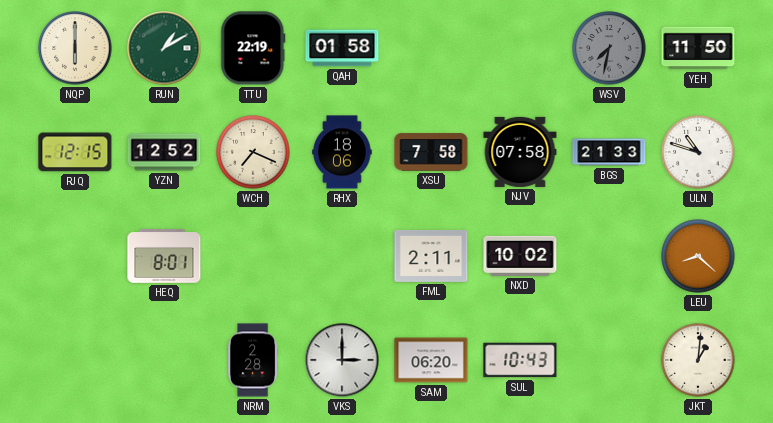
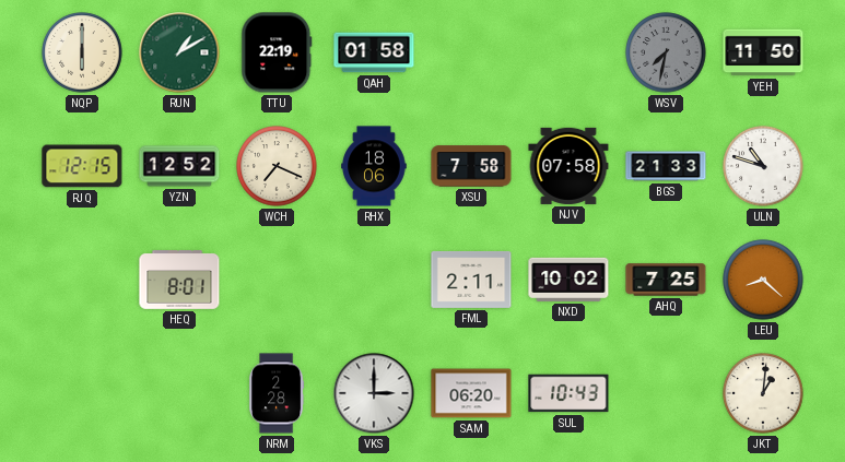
AHQ: none -> 7:25 (666, 280)
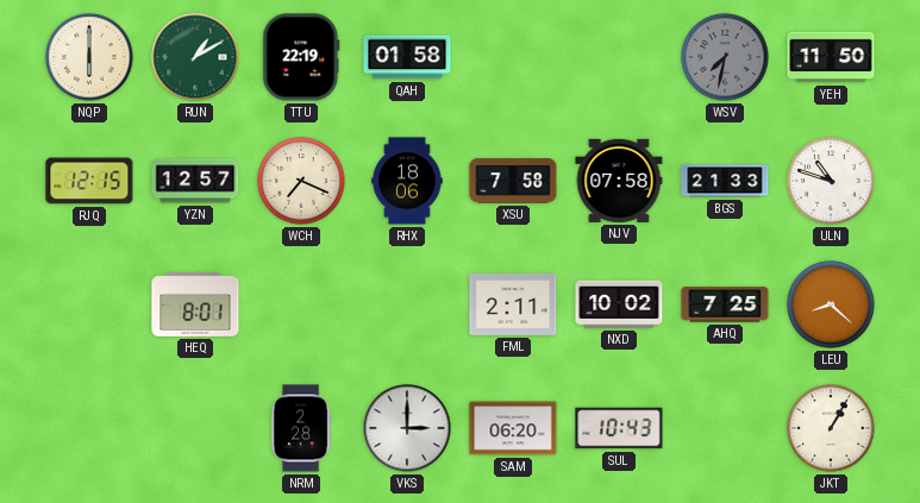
YZN: 12:52 -> 12:57 (195, 181)
JKT: 1:01 -> 1:05 (831, 428)
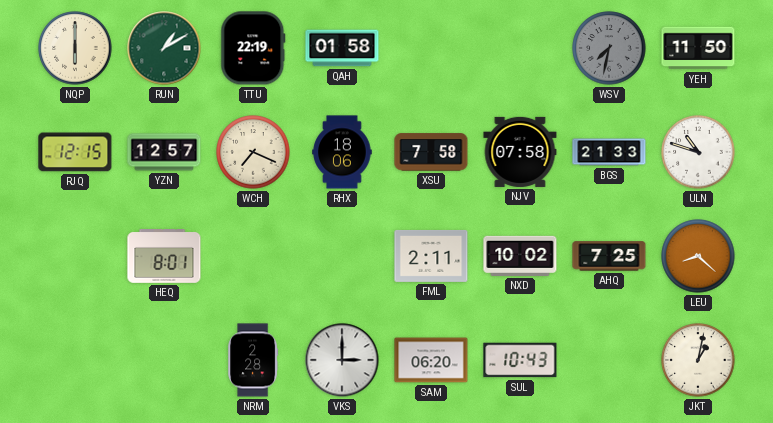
JKT: 1:05 -> 1:02 (698, 360)
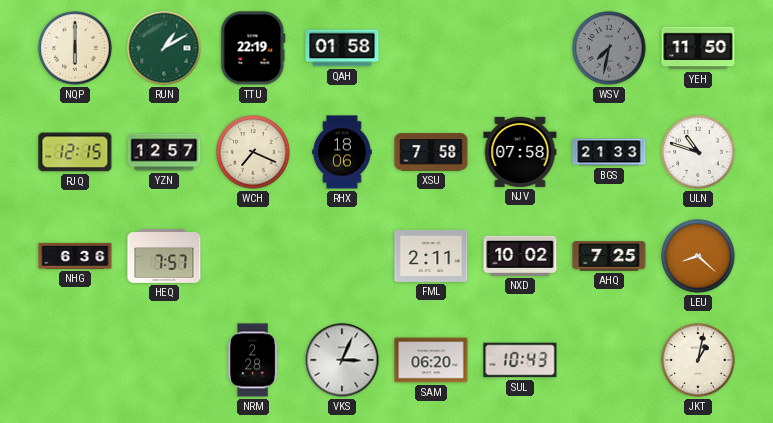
NHG: none -> 6:36 (75, 256)
HEQ: 8:01 -> 7:57 (164, 257)
VKS: 3:00 -> 3:04 (342, 360)
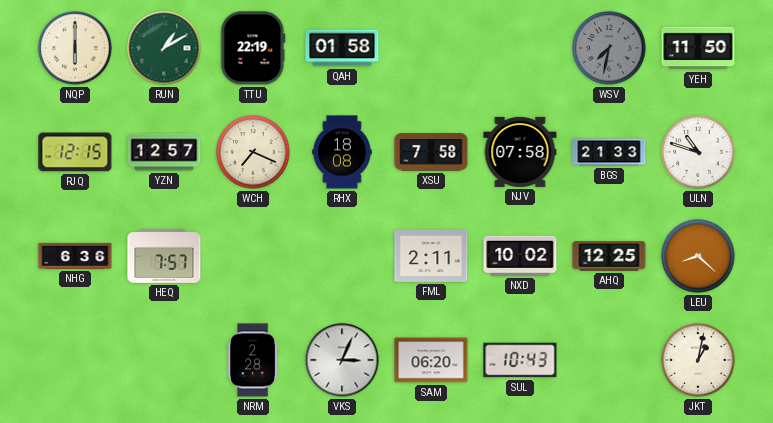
RHX: 18:06 -> 18:08 (342, 152)
AHQ: 7:25 -> 12:25 (609, 256)
